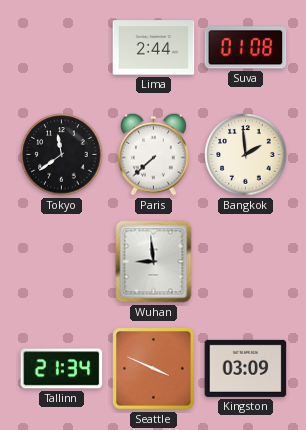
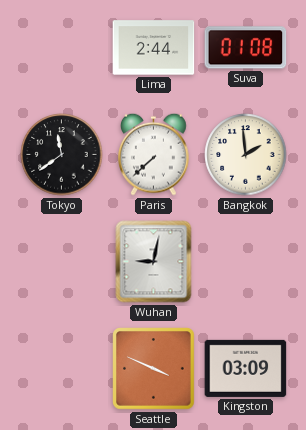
Wuhan: 8:59 -> 9:02 (154, 262)
Tallinn: 21:34 -> none (62, 369)
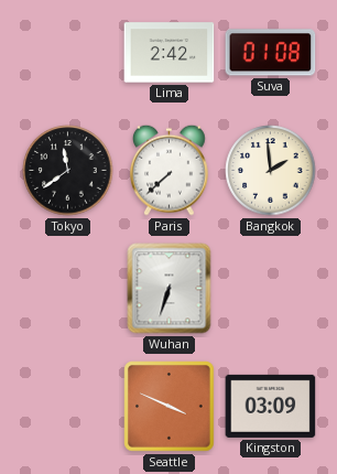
Lima: 2:44 -> 2:42 (170, 53)
Wuhan: 9:02 -> 6:33 (170, 289)
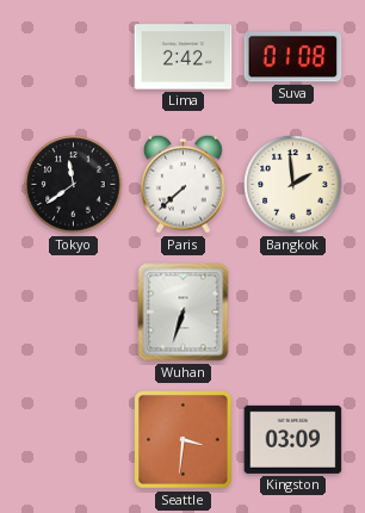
Seattle: 3:49 -> 3:31 (184, 440)
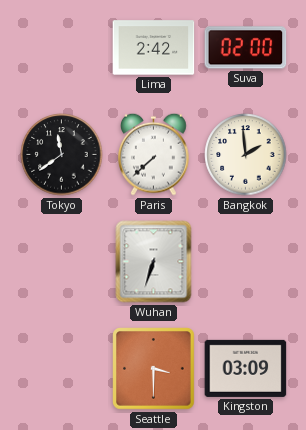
Suva: 01:08 -> 02:00 (246, 48)
Seattle: 3:31 -> 3:30 (154, 369)
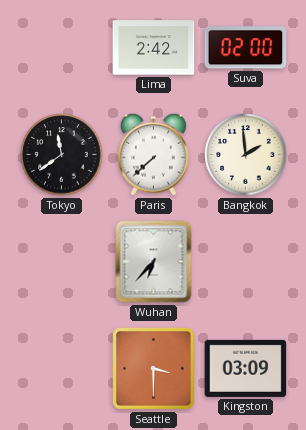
Wuhan: 6:33 -> 6:37 (154, 262)
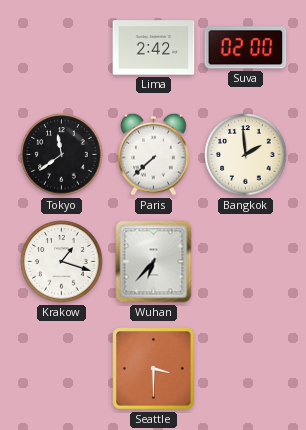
Krakow: none -> 1:18 (62, 262)
Kingston: 03:09 -> none (246, 368)
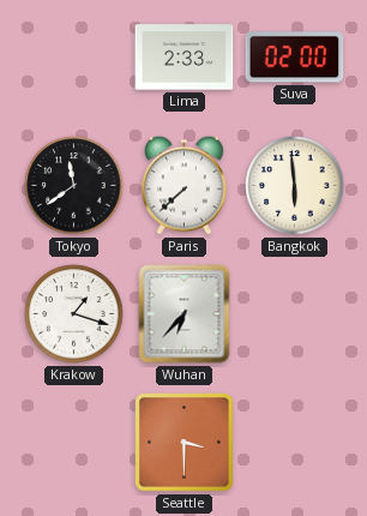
Lima: 2:42 -> 2:33 (185, 58)
Bangkok: 1:59 -> 5:59 (295, 186)
